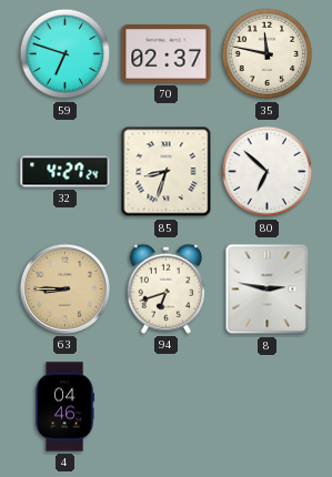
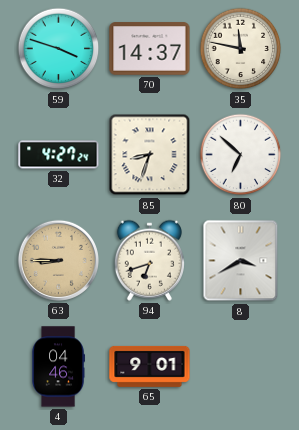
59: 6:48 -> 3:48 (59, 49)
70: 02:37 -> 14:37 (150, 49)
8: 2:47 -> 3:40 (241, 261)
65: none -> 9:01 (150, 366)
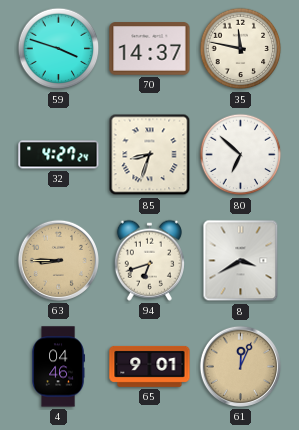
61: none -> 12:04 (240, 366)
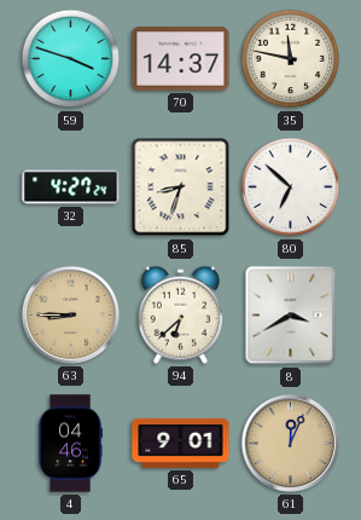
94: 6:42 -> 6:38 (180, 314)
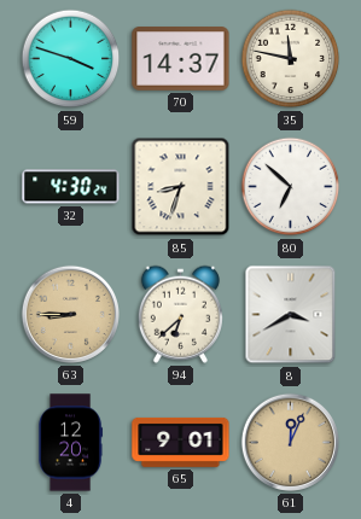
32: 4:27 -> 4:30 (71, 187)
4: 04:46 -> 12:20 (70, 443)
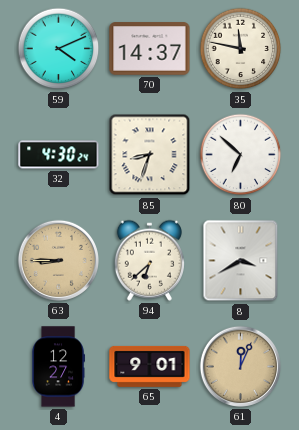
59: 3:48 -> 4:11 (59, 49)
4: 12:20 -> 12:27 (58, 367)
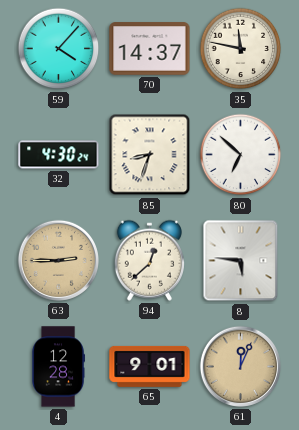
59: 4:11 -> 4:07 (59, 49)
63: 8:45 -> 2:45 (58, 260)
94: 6:38 -> 12:38 (149, 260)
8: 3:40 -> 5:46 (241, 261)
4: 12:27 -> 12:28 (58, 367)
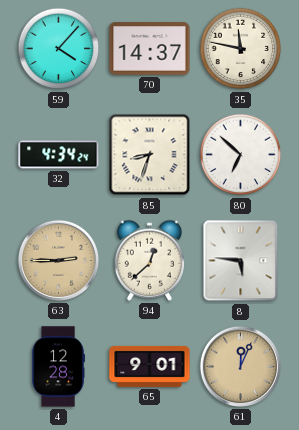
32: 4:30 -> 4:34 (59, 155)
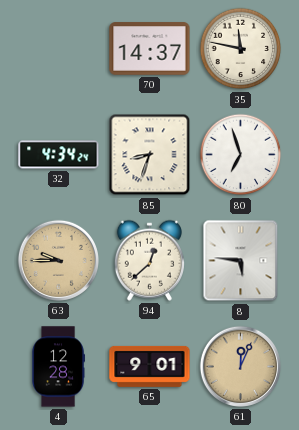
59: 4:07 -> none (59, 49)
80: 6:52 -> 6:57 (241, 155)
63: 2:45 -> 9:45 (58, 260)
